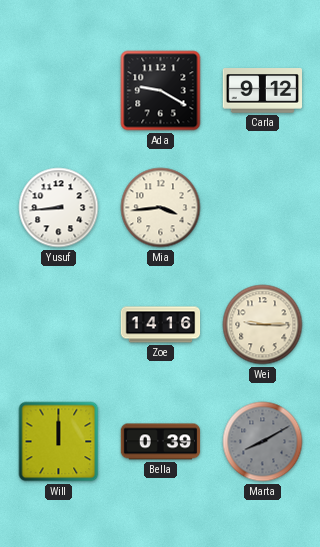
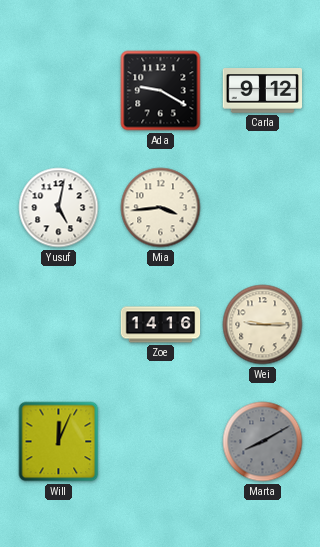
Yusuf: 8:44 -> 5:02 (59, 208)
Will: 12:00 -> 12:04 (59, 442)
Bella: 0:39 -> none (161, 442)
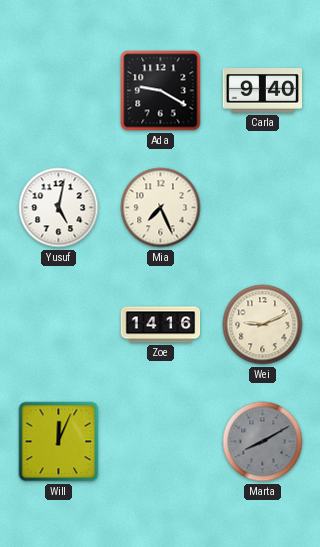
Carla: 9:12 -> 9:40 (262, 91)
Mia: 3:44 -> 7:26 (161, 208)
Wei: 9:15 -> 9:11 (263, 325)
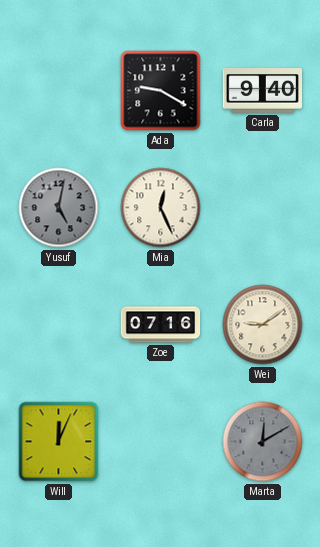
Yusuf dial: white -> grey (59, 208)
Mia: 7:26 -> 12:26 (161, 208)
Zoe: 14:16 -> 07:16 (161, 325)
Wei: 9:11 -> 9:09 (263, 325)
Marta: 8:10 -> 12:10 (263, 442)
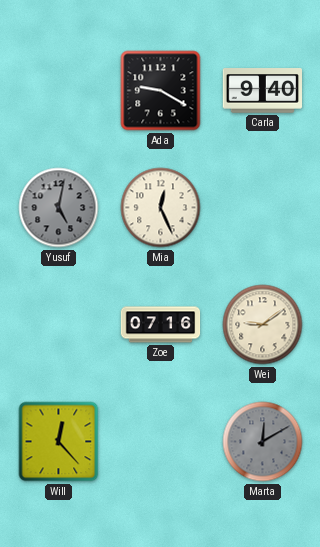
Will: 12:04 -> 12:23 (59, 442)
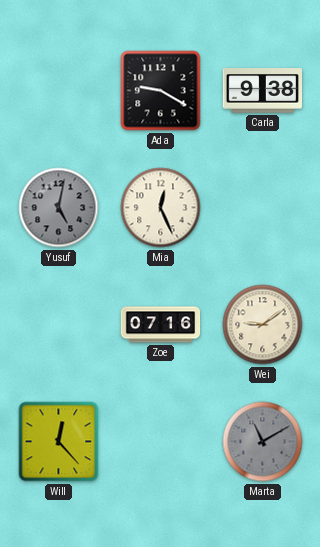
Carla: 9:40 -> 9:38 (262, 91)
Marta: 12:10 -> 11:10 (263, 442)
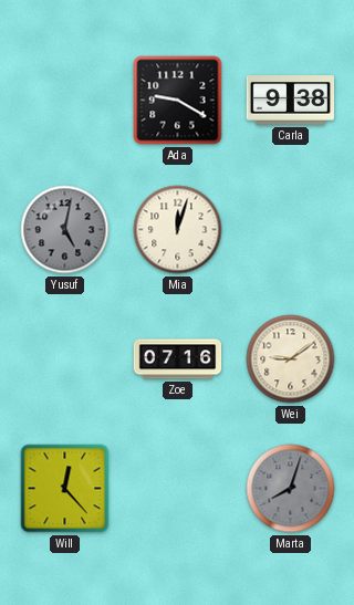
Mia: 12:26 -> 12:03 (178, 230)
Marta: 11:10 -> 8:03 (291, 489)
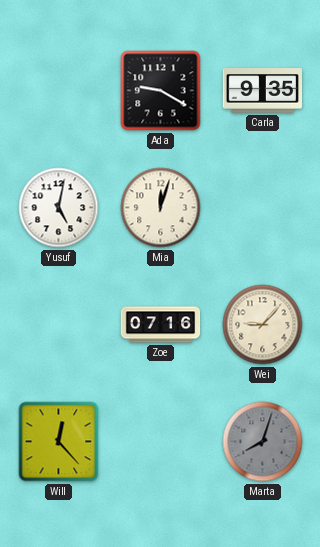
Carla: 9:38 -> 9:35 (262, 91)
Yusuf dial: grey -> white (59, 208)
Wei: 9:09 -> 9:07 (263, 325)
